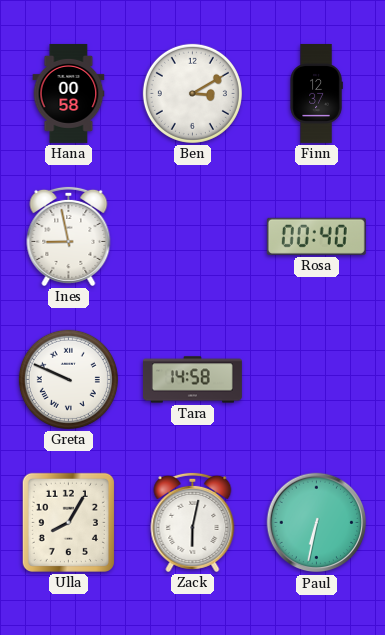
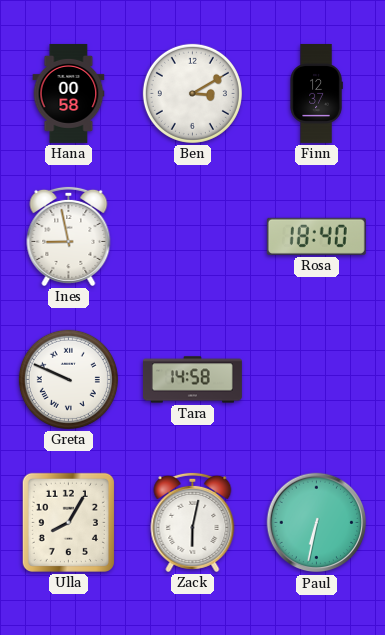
Rosa: 00:40 -> 18:40 (316, 236)
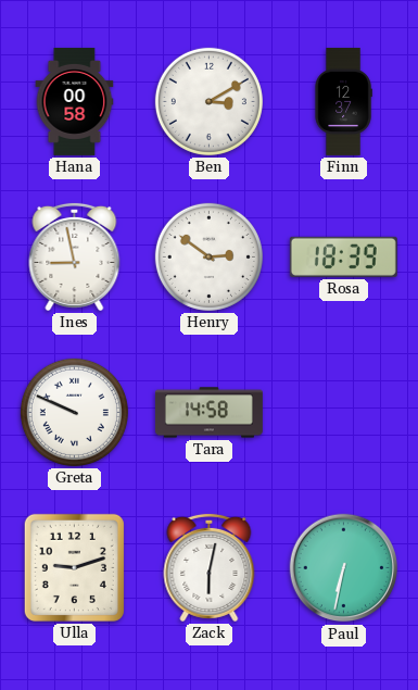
Henry: none -> 2:51 (208, 256)
Rosa: 18:40 -> 18:39 (343, 256)
Ulla: 8:05 -> 9:12 (74, 567)
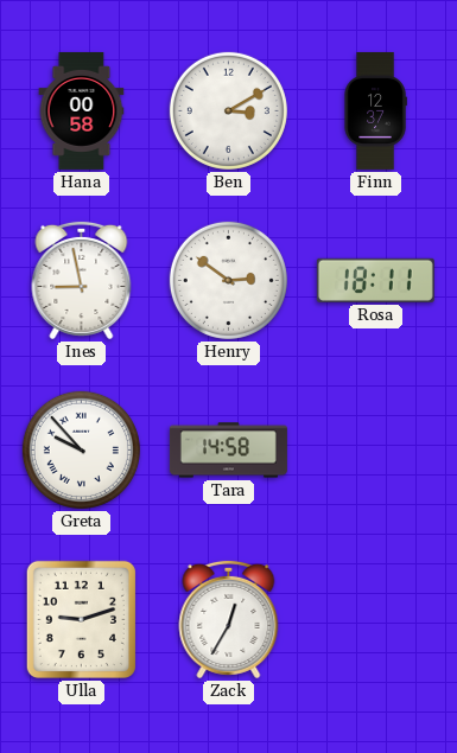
Rosa: 18:39 -> 18:11 (375, 280)
Greta: 9:49 -> 9:53 (81, 449)
Zack: 6:02 -> 12:35 (229, 619)
Paul: 6:32 -> none (344, 568)
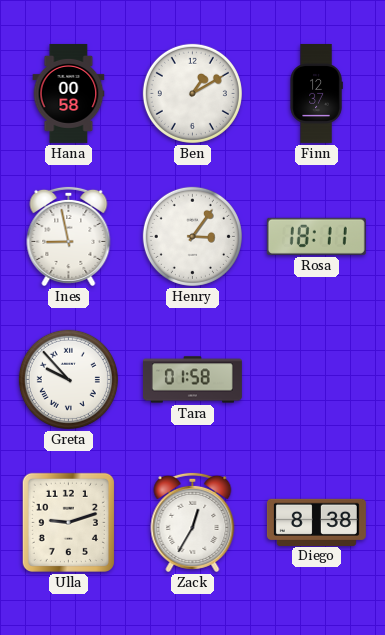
Ben: 3:10 -> 1:10 (192, 93)
Henry: 2:51 -> 3:06 (192, 236)
Tara: 14:58 -> 01:58 (192, 380)
Diego: none -> 8:38 (316, 522)
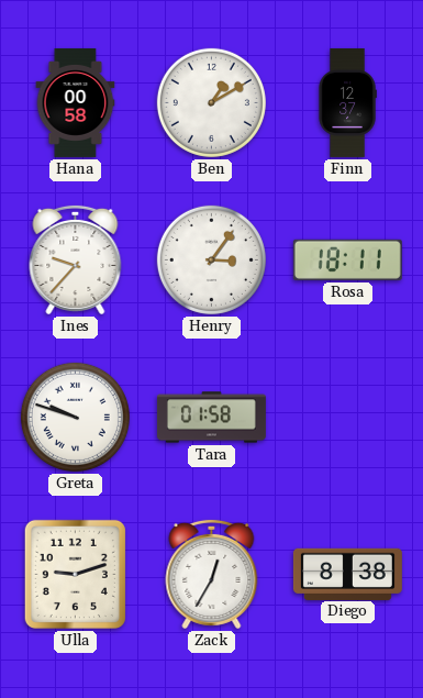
Ines: 8:58 -> 9:37 (76, 259)
Greta: 9:53 -> 9:48 (75, 417)
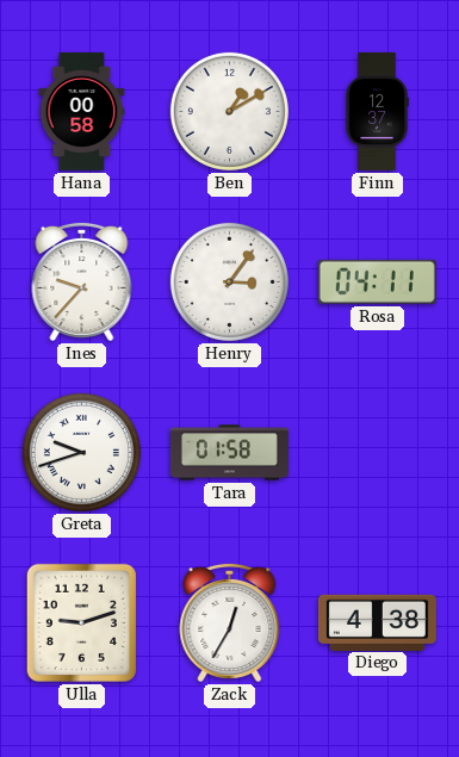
Rosa: 18:11 -> 04:11 (377, 281)
Greta: 9:48 -> 9:42 (81, 452)
Diego: 8:38 -> 4:38 (377, 622)
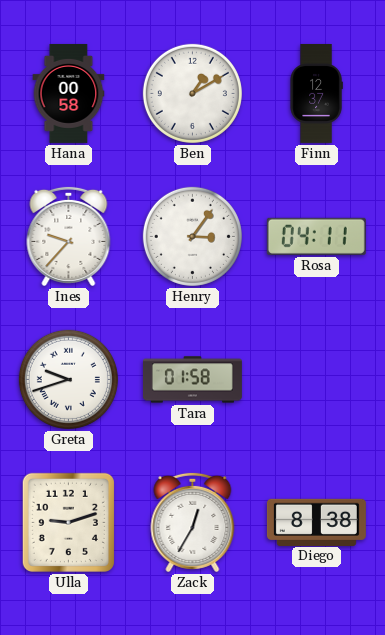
Diego: 4:38 -> 8:38 (316, 522)
